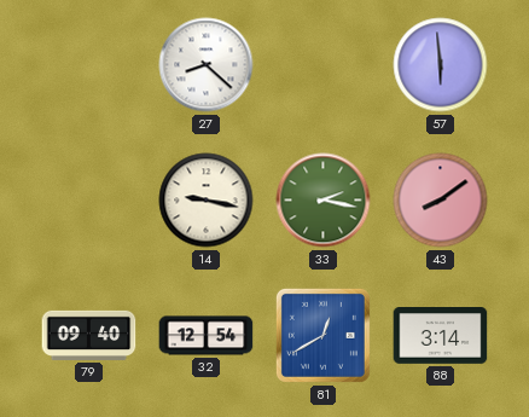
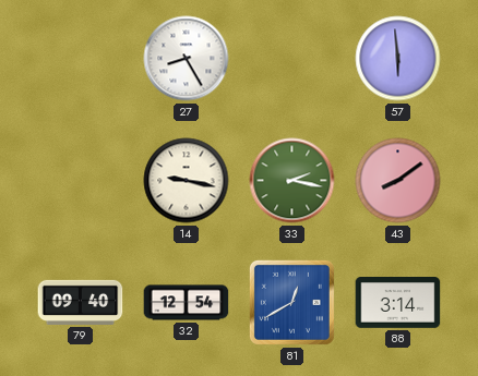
27: 8:22 -> 8:25 (187, 59)
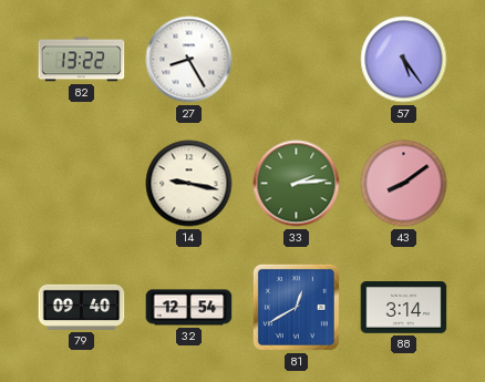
82: none -> 13:22 (82, 60)
57: 5:59 -> 5:24 (404, 60)
33: 2:17 -> 2:14 (297, 184)
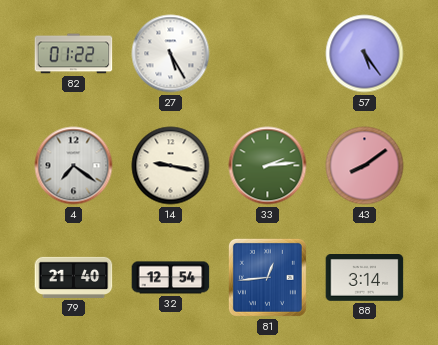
82: 13:22 -> 01:22 (74, 54)
27: 8:25 -> 5:25 (171, 54)
4: none -> 7:21 (74, 166)
79: 09:40 -> 21:40 (74, 277)
81: 12:40 -> 12:44 (267, 277)
